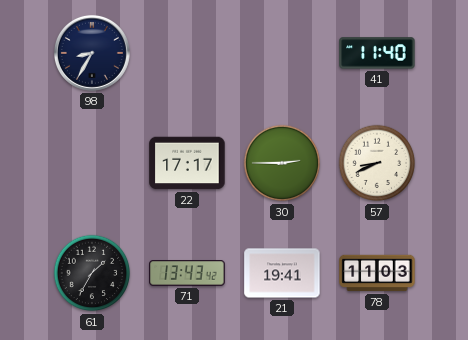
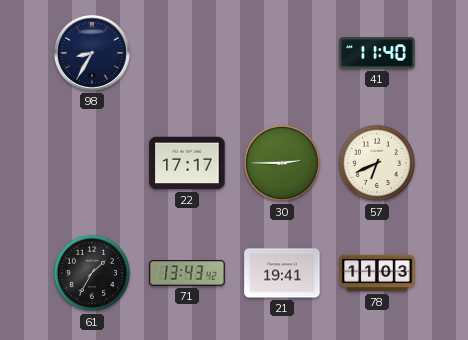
57: 8:41 -> 6:41 (377, 163)
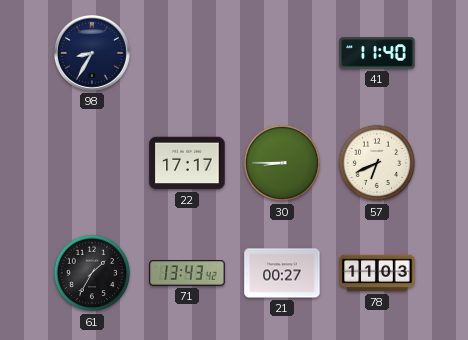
30: 2:45 -> 8:45 (282, 163)
21: 19:41 -> 00:27 (282, 273)
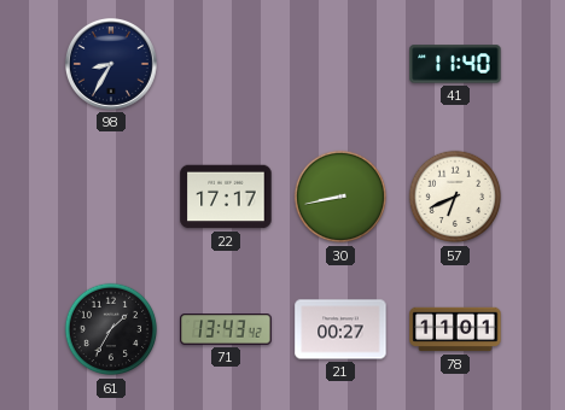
30: 8:45 -> 8:43 (340, 197)
78: 11:03 -> 11:01 (455, 329)
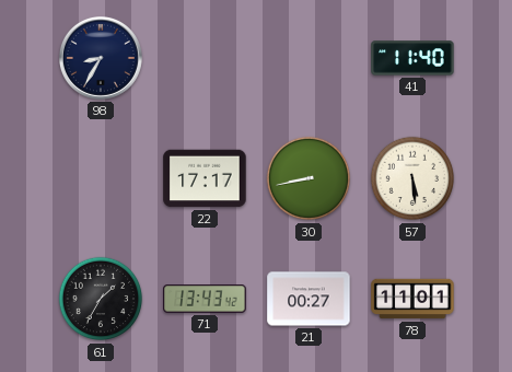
57: 6:41 -> 5:29 (412, 178)
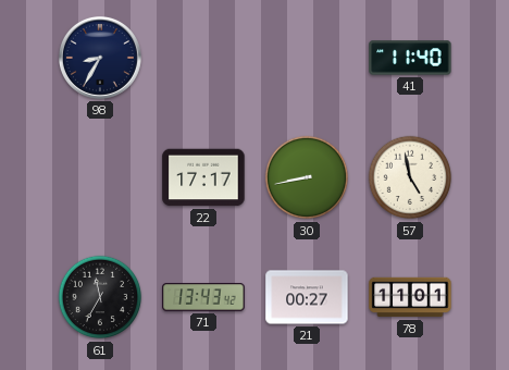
57: 5:29 -> 4:58 (410, 177)
61: 1:35 -> 11:35 (100, 297)
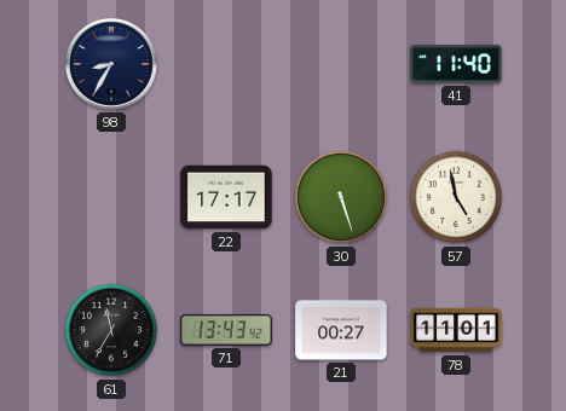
30: 8:43 -> 5:27 (341, 197)
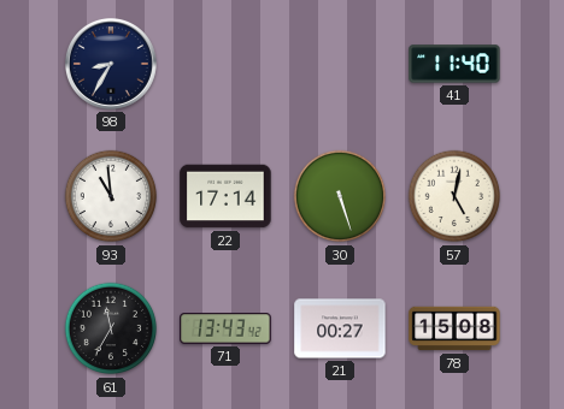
93: none -> 10:59 (111, 196)
22: 17:17 -> 17:14 (225, 196)
57: 4:58 -> 5:02 (454, 196)
78: 11:01 -> 15:08 (454, 328)
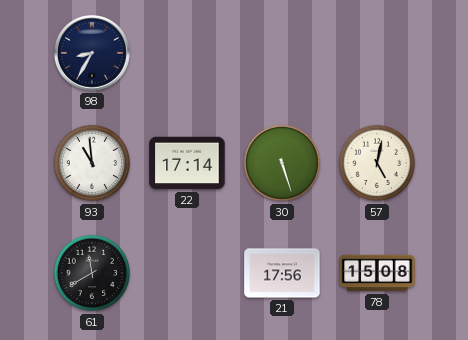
41: 11:40 -> none (454, 64)
61: 11:35 -> 11:40 (92, 273)
71: 13:43 -> none (225, 328)
21: 00:27 -> 17:56 (282, 273)
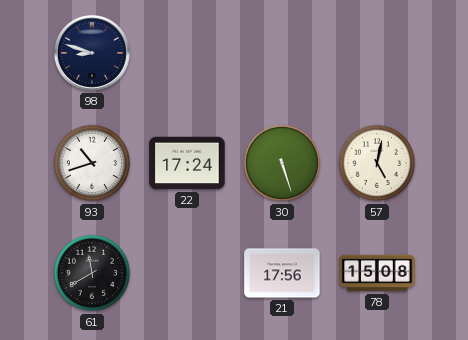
98: 8:35 -> 8:48 (92, 53)
93: 10:59 -> 10:42 (92, 163)
22: 17:14 -> 17:24 (187, 163)
